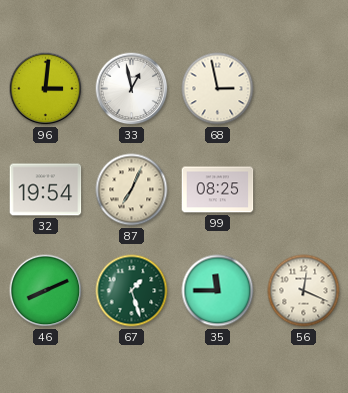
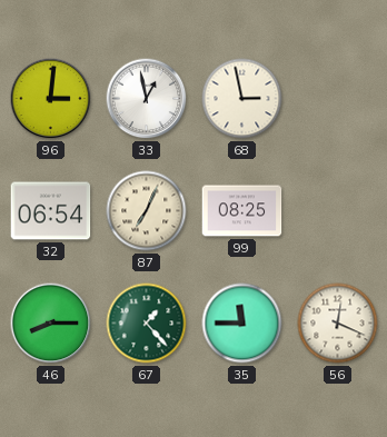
32: 19:54 -> 06:54 (51, 211)
46: 8:11 -> 8:15 (51, 324)
67: 1:27 -> 1:23 (147, 324)
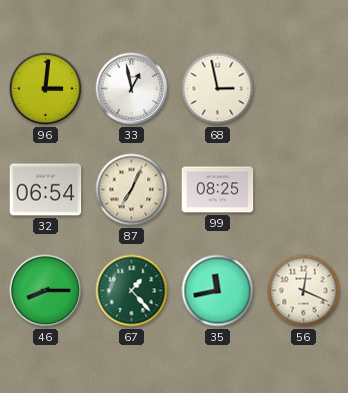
35: 11:45 -> 11:43 (218, 291)
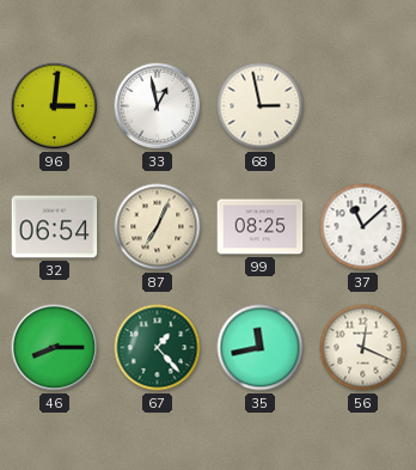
37: none -> 11:08 (363, 227)
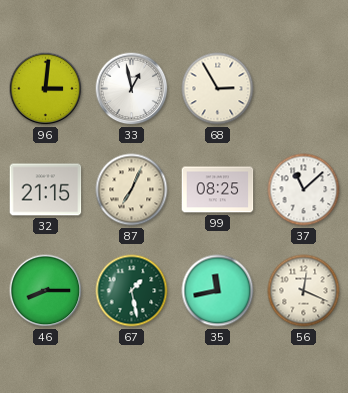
68: 2:58 -> 2:55 (218, 89)
32: 06:54 -> 21:15 (46, 190)
67: 1:23 -> 1:28 (132, 291)
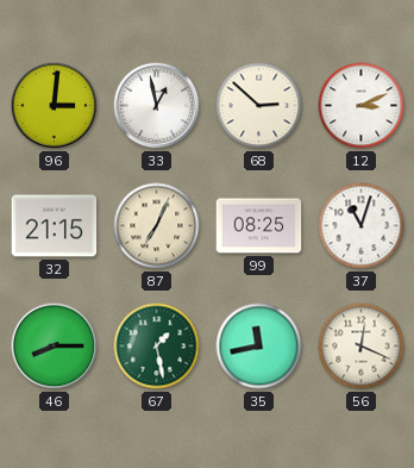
68: 2:55 -> 2:52 (259, 106)
12: none -> 3:11 (362, 106)
37: 11:08 -> 11:03 (362, 226)
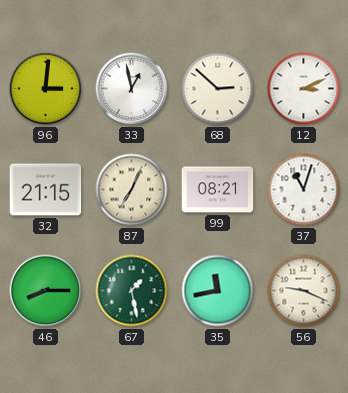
99: 08:25 -> 08:21 (218, 190)
56: 12:19 -> 9:19 (304, 291)
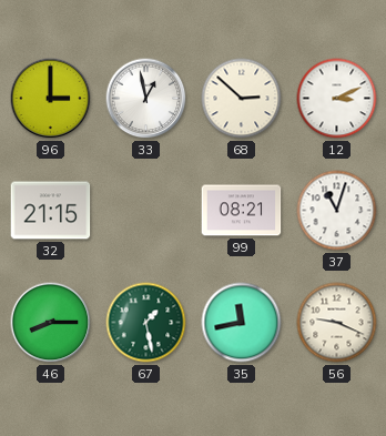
96: 3:01 -> 3:00 (51, 99)
87: 7:04 -> none (132, 190)
